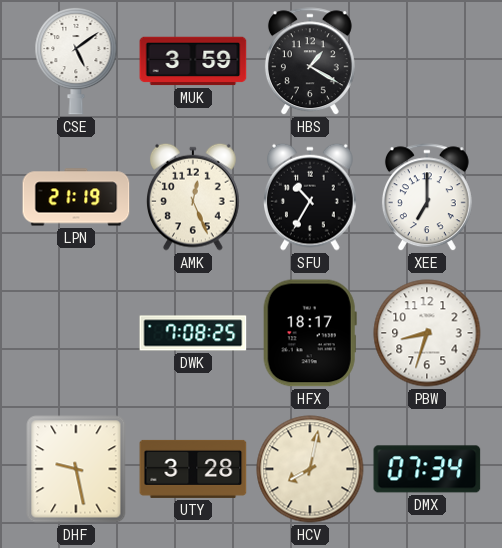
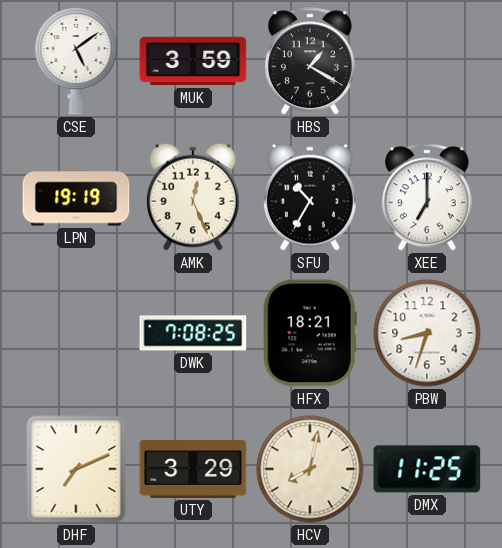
LPN: 21:19 -> 19:19 (76, 197)
HFX: 18:17 -> 18:21 (310, 333)
DHF: 9:28 -> 7:11 (76, 469)
UTY: 3:28 -> 3:29 (193, 469)
DMX: 07:34 -> 11:25 (427, 469)
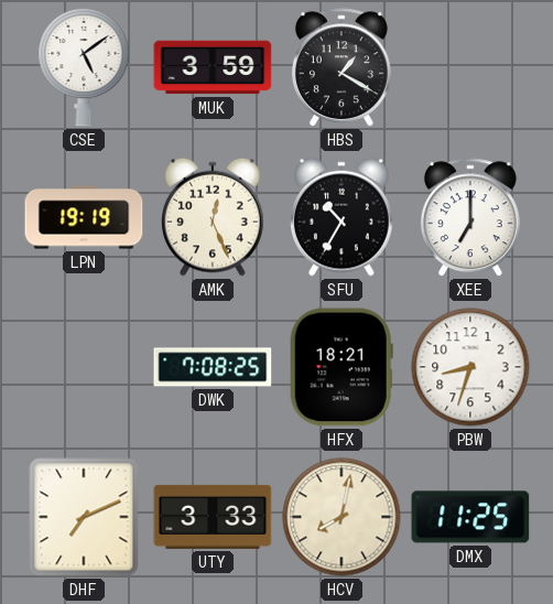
UTY: 3:29 -> 3:33 (213, 517)
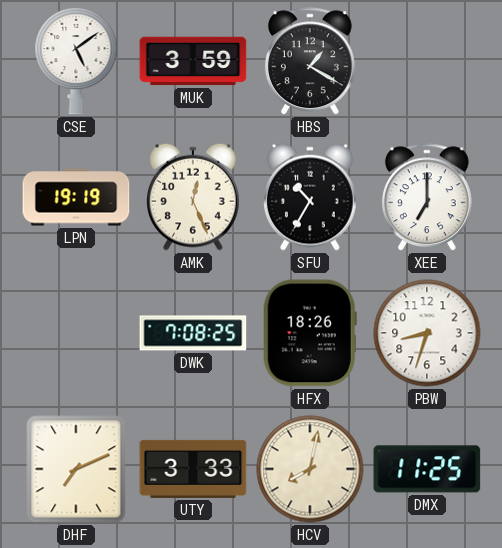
HFX: 18:21 -> 18:26 (310, 333)
